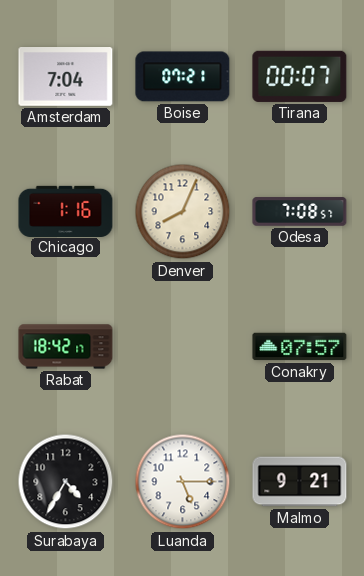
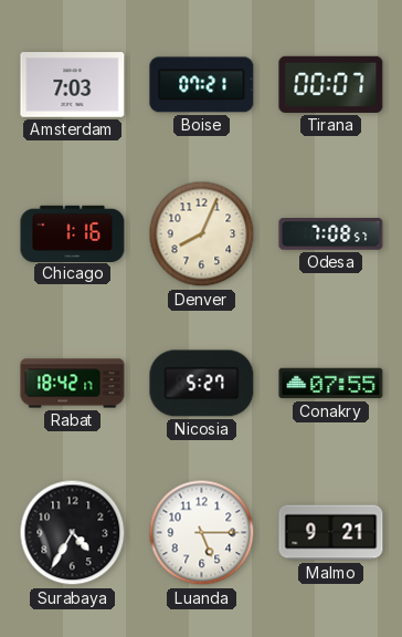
Amsterdam: 7:04 -> 7:03 (73, 85)
Nicosia: none -> 5:27 (202, 384)
Conakry: 07:57 -> 07:55 (331, 384)
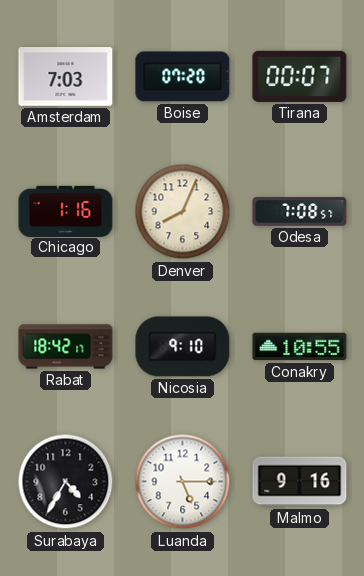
Boise: 07:21 -> 07:20 (183, 77)
Nicosia: 5:27 -> 9:10 (183, 347)
Conakry: 07:55 -> 10:55 (300, 347)
Malmo: 9:21 -> 9:16 (300, 482)
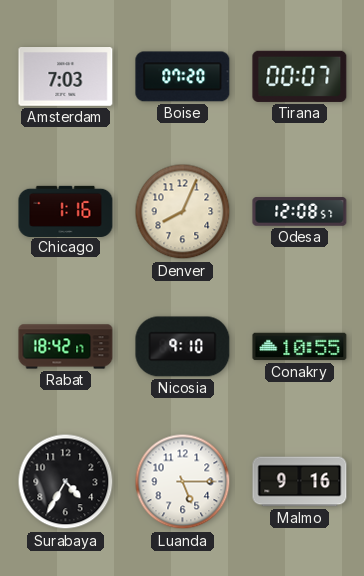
Odesa: 7:08 -> 12:08 (300, 212)
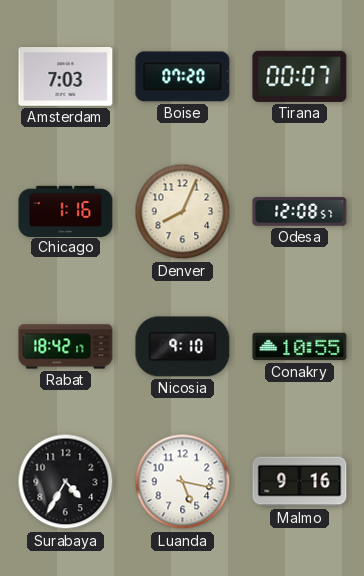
Luanda: 5:15 -> 5:17 (183, 482)
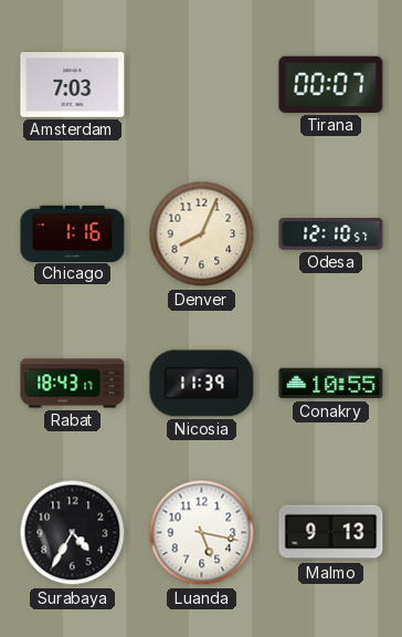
Boise: 07:20 -> none (183, 77)
Odesa: 12:08 -> 12:10 (331, 234)
Rabat: 18:42 -> 18:43 (73, 384)
Nicosia: 9:10 -> 11:39 (202, 384)
Malmo: 9:16 -> 9:13 (331, 533)
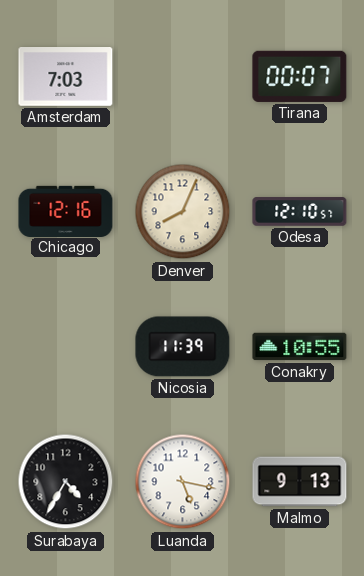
Chicago: 1:16 -> 12:16 (66, 211)
Rabat: 18:43 -> none (73, 384)
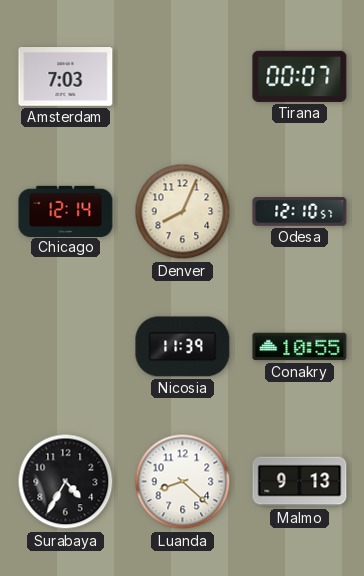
Chicago: 12:16 -> 12:14 (66, 211)
Luanda: 5:17 -> 8:22 (183, 482)
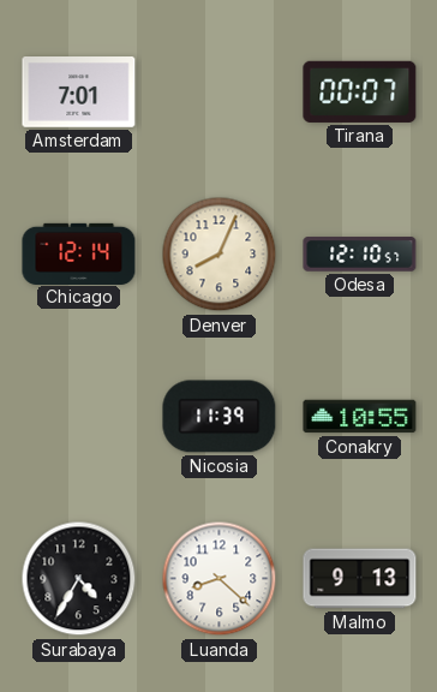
Amsterdam: 7:03 -> 7:01 (79, 93)
